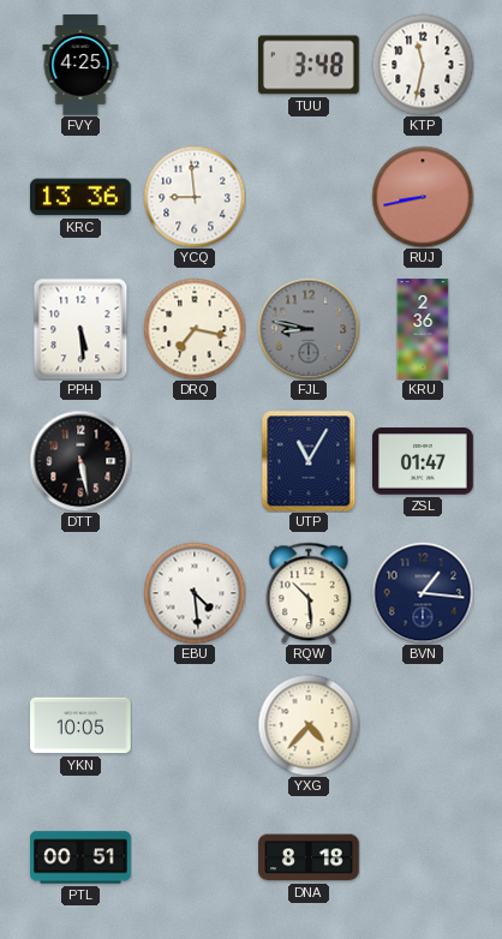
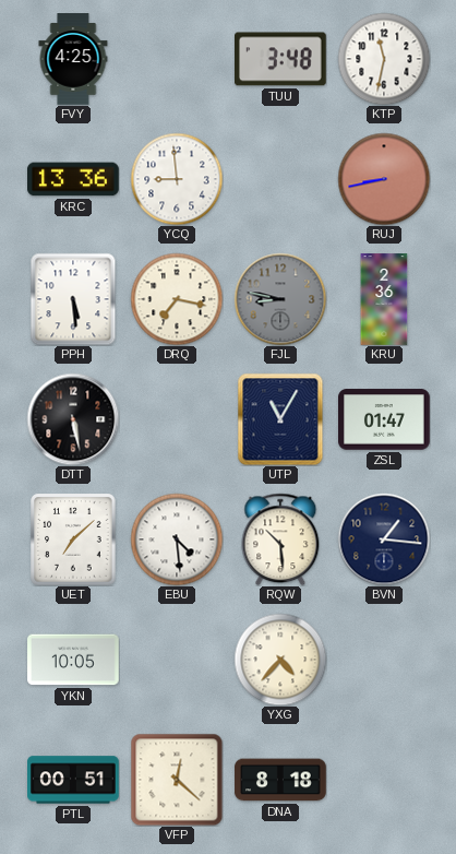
UET: none -> 7:08 (73, 539)
VFP: none -> 12:22 (177, 780)
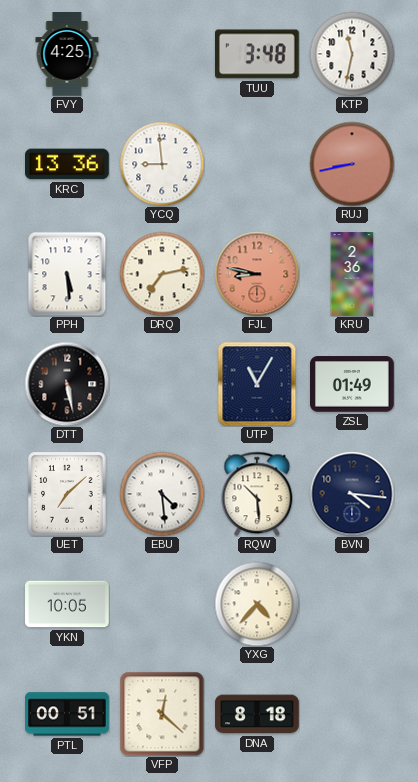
DRQ: 7:17 -> 7:13 (162, 274)
FJL dial: grey -> salmon (257, 274)
ZSL: 01:47 -> 01:49 (352, 384)
BVN: 1:16 -> 4:16 (352, 494)
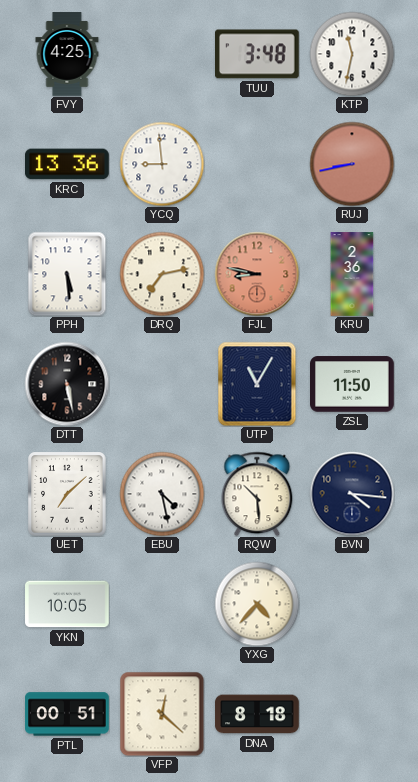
ZSL: 01:49 -> 11:50 (352, 384)
EBU: 4:29 -> 4:28 (162, 494)
